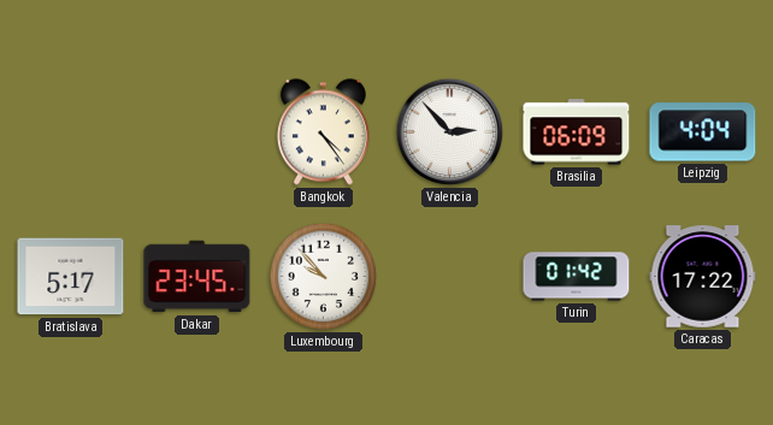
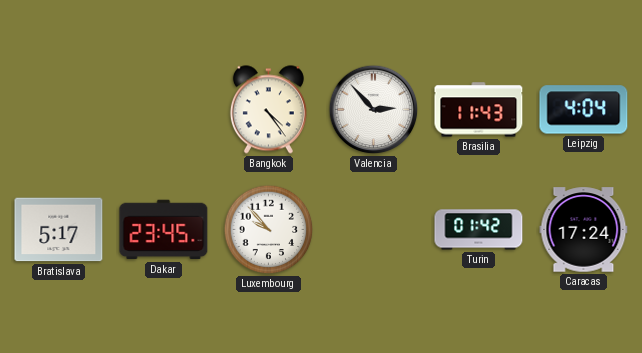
Brasilia: 06:09 -> 11:43 (479, 110)
Caracas: 17:22 -> 17:24 (584, 230)
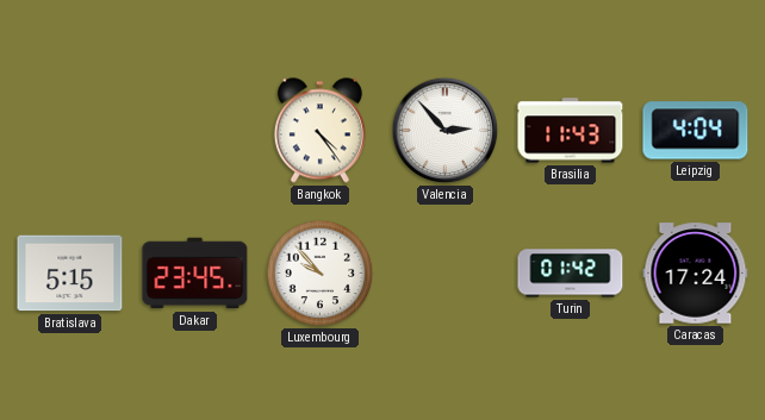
Bratislava: 5:17 -> 5:15 (70, 274)
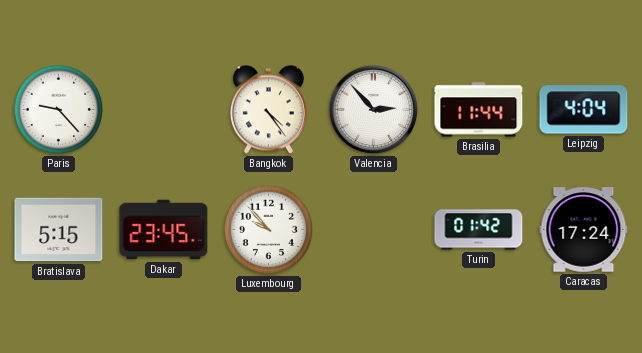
Paris: none -> 9:23 (59, 110)
Brasilia: 11:43 -> 11:44 (479, 110)
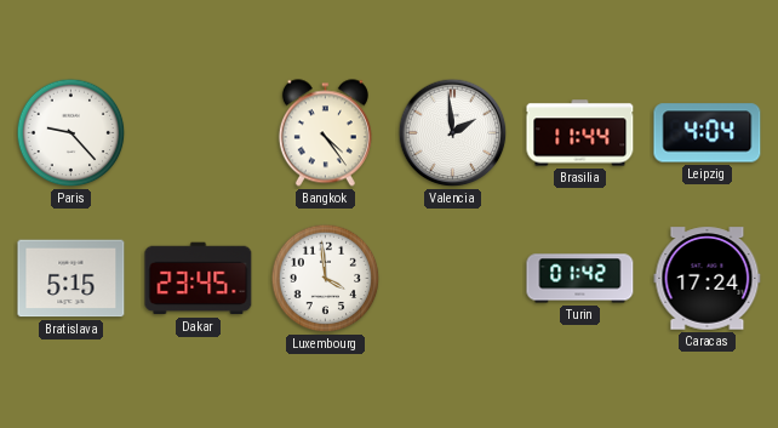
Valencia: 2:53 -> 1:59 (453, 133)
Luxembourg: 9:53 -> 3:59 (326, 279)
